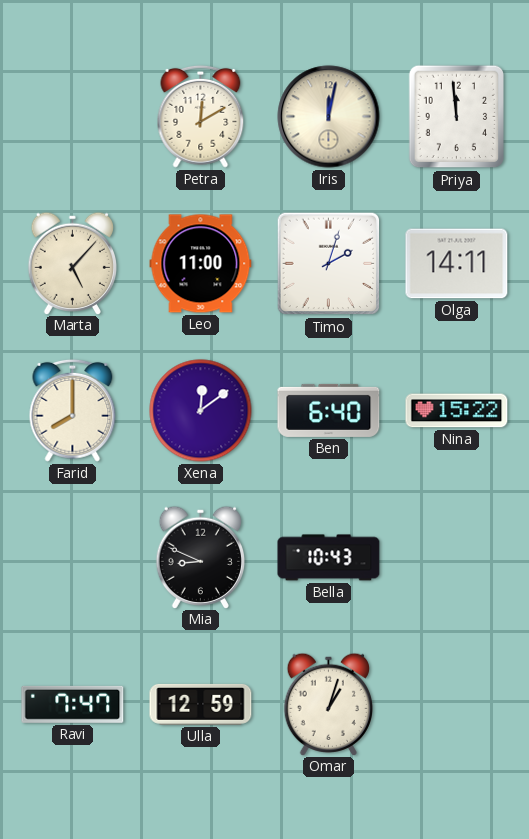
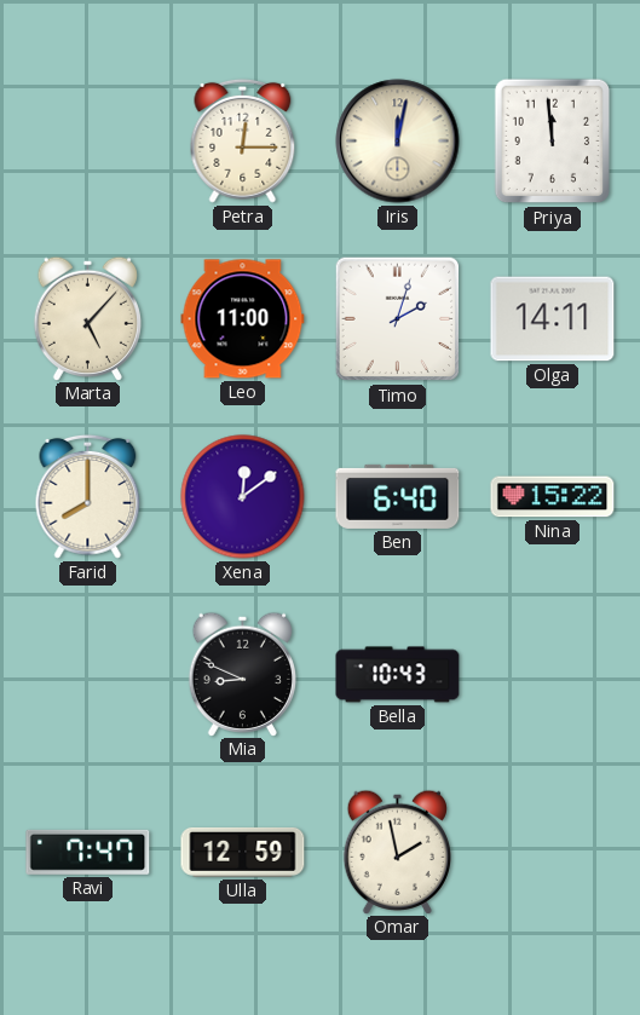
Petra: 12:10 -> 12:15 (243, 140)
Omar: 1:03 -> 1:58 (397, 852)
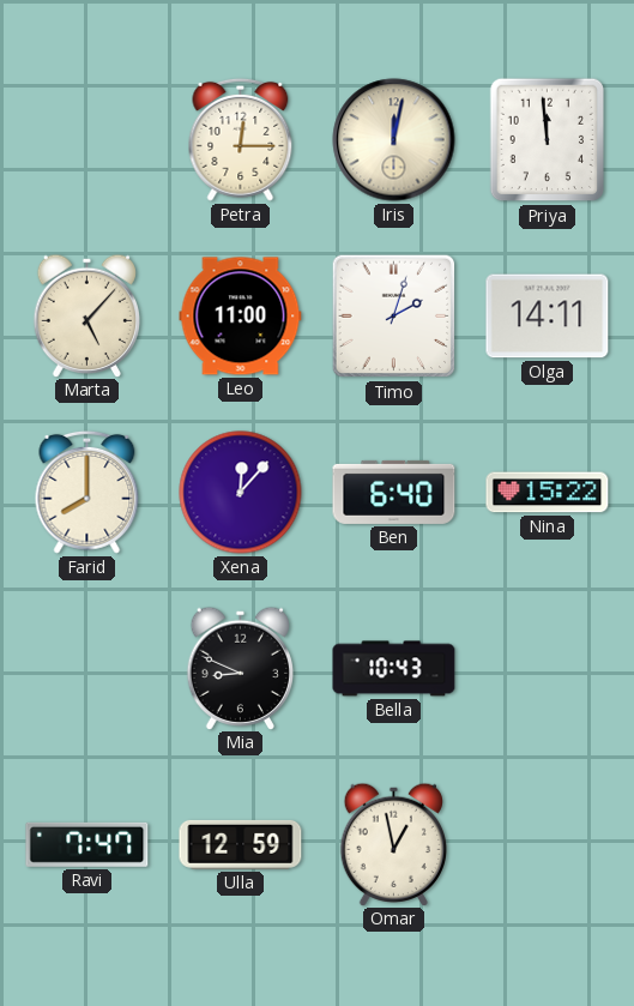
Xena: 12:09 -> 12:07 (241, 493)
Omar: 1:58 -> 12:58 (393, 844)
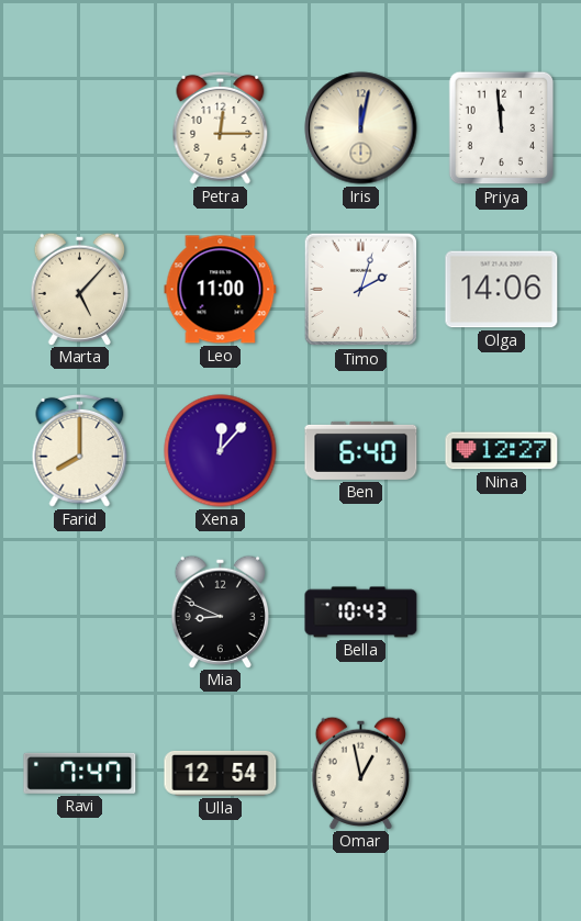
Olga: 14:11 -> 14:06 (502, 290)
Nina: 15:22 -> 12:27 (502, 451)
Ulla: 12:59 -> 12:54 (221, 773)
